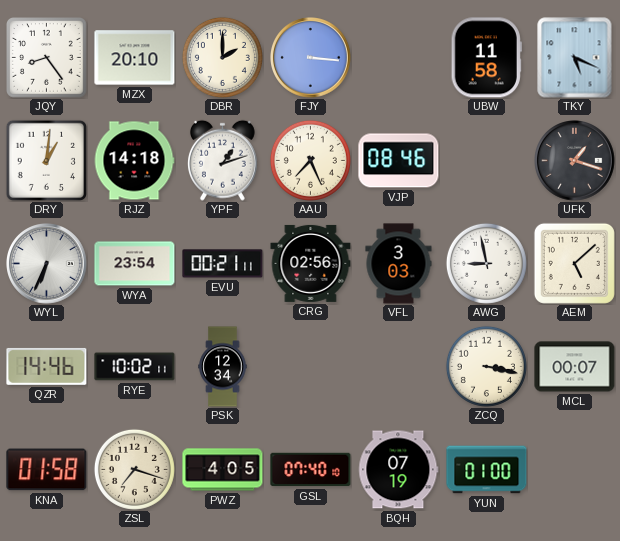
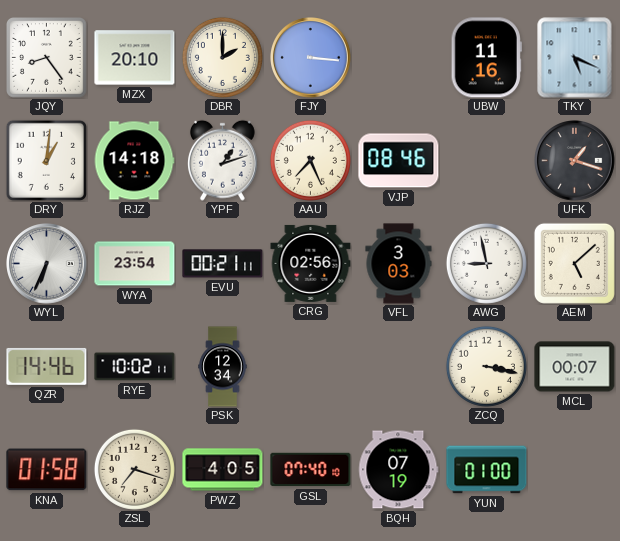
UBW: 11:58 -> 11:16 (486, 58)
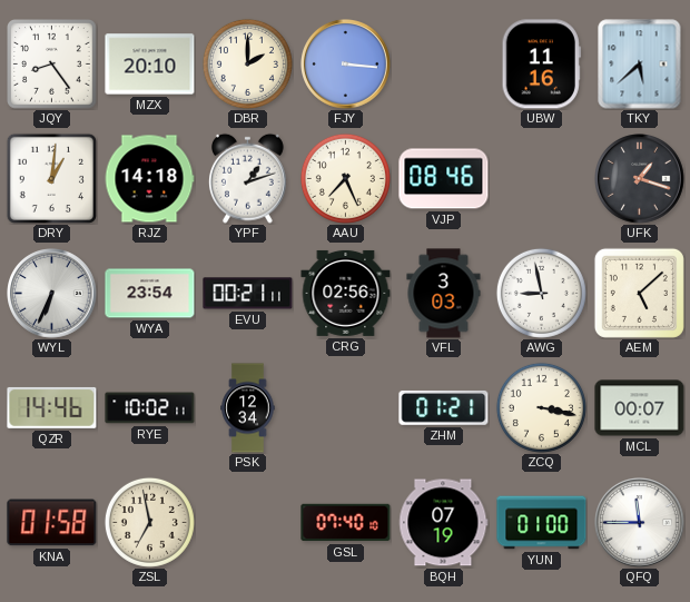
TKY: 5:19 -> 5:38 (640, 65)
ZHM: none -> 01:21 (444, 407)
ZSL: 7:18 -> 6:58 (149, 522)
PWZ: 4:05 -> none (223, 470)
QFQ: none -> 11:45 (640, 523)
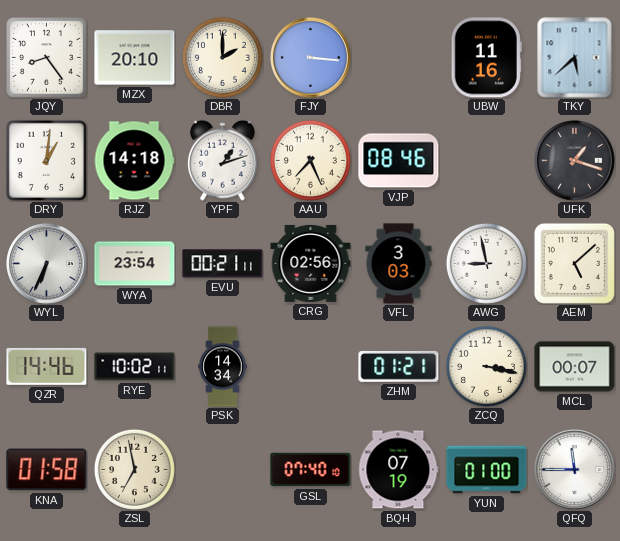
PSK: 12:34 -> 14:34 (223, 367)
